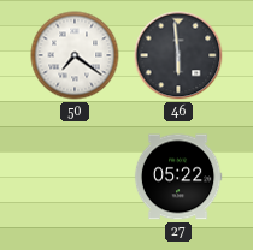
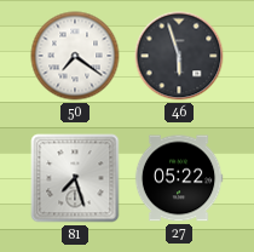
46: 5:59 -> 5:57 (179, 56)
81: none -> 7:27 (75, 178)
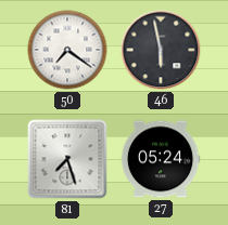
46: 5:57 -> 5:58 (161, 50)
27: 05:22 -> 05:24 (161, 159)
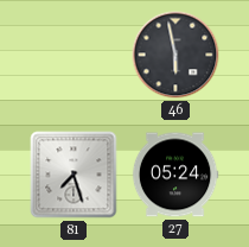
50: 7:21 -> none (67, 50)
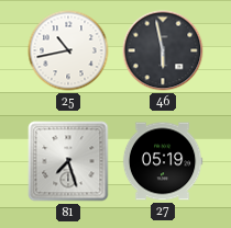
25: none -> 10:43 (68, 50)
27: 05:24 -> 05:19 (163, 161)
